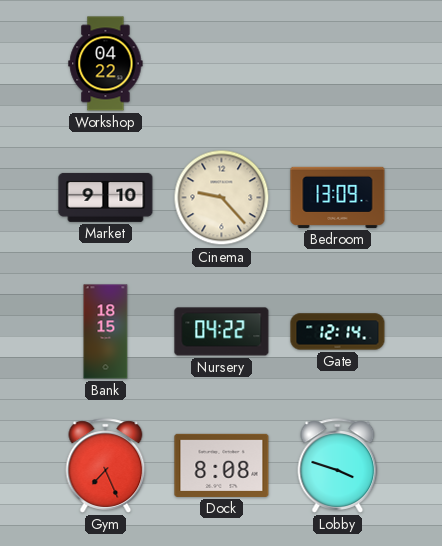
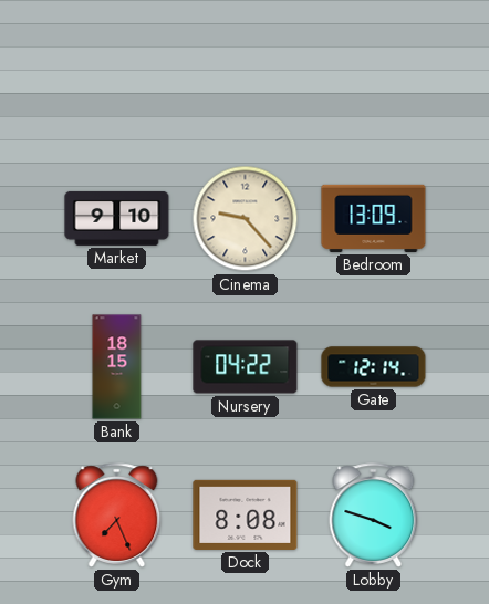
Workshop: 04:22 -> none (106, 64)
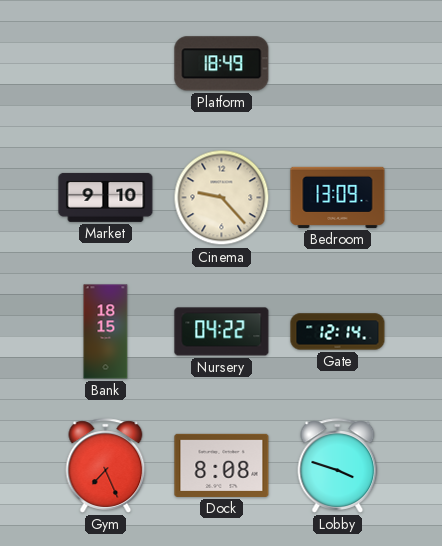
Platform: none -> 18:49 (222, 64)
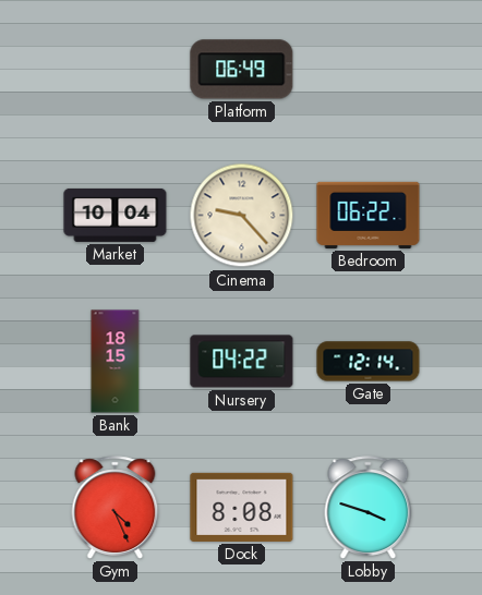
Platform: 18:49 -> 06:49 (242, 70)
Market: 9:10 -> 10:04 (116, 215)
Bedroom: 13:09 -> 06:22 (369, 215)
Gym: 7:26 -> 4:26 (116, 508)
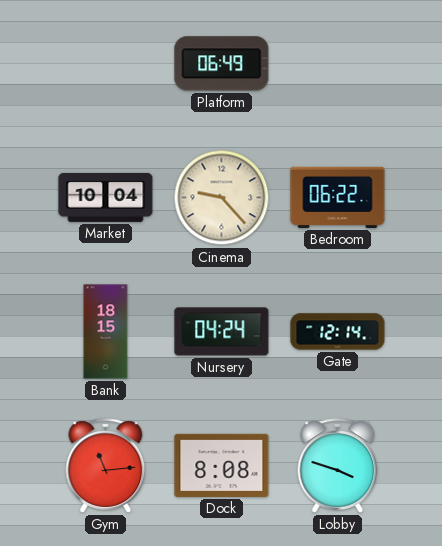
Nursery: 04:22 -> 04:24 (222, 332)
Gym: 4:26 -> 11:14 (106, 466)
